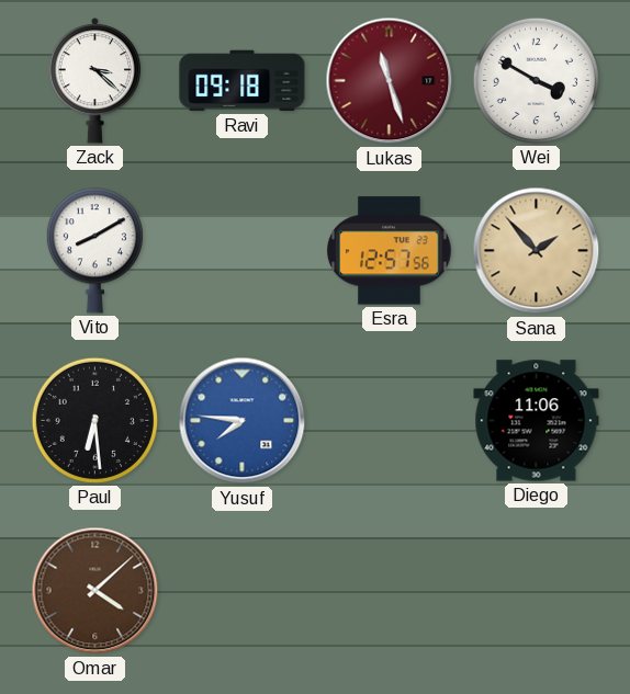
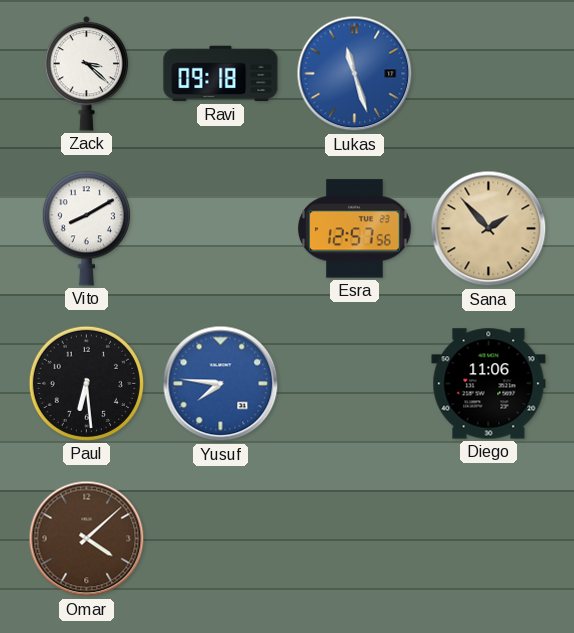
Lukas dial: burgundy -> blue (355, 74)
Wei: 3:50 -> none (536, 80)
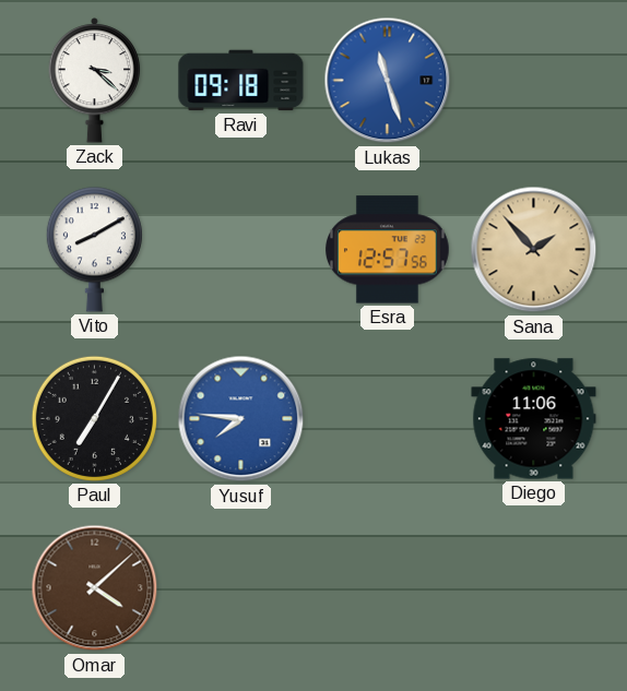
Paul: 6:29 -> 7:05 (94, 418)
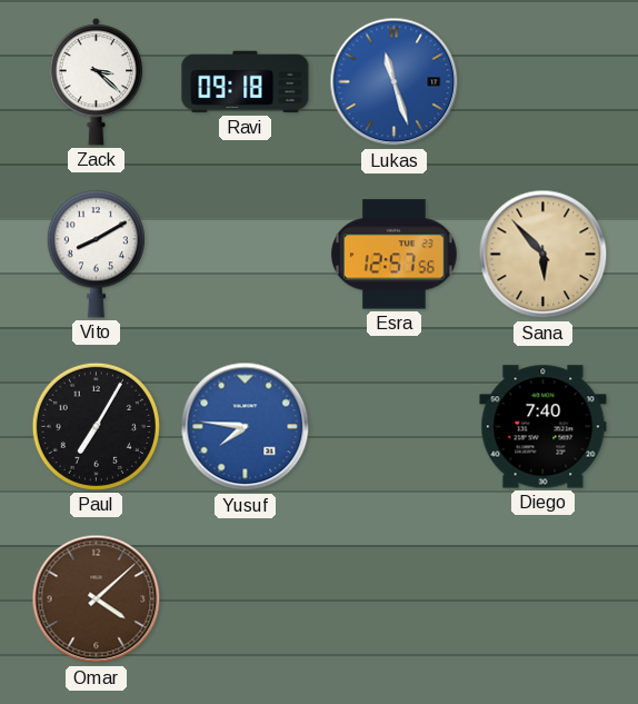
Sana: 1:53 -> 5:53 (544, 255)
Diego: 11:06 -> 7:40 (544, 427)
